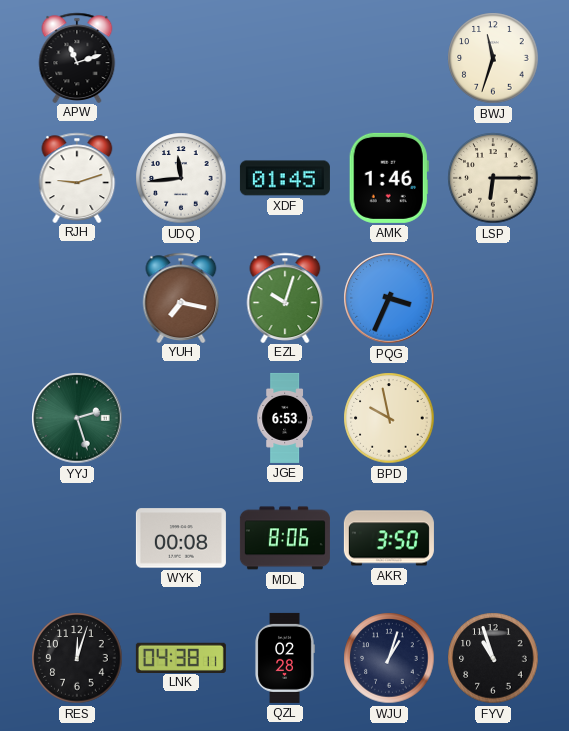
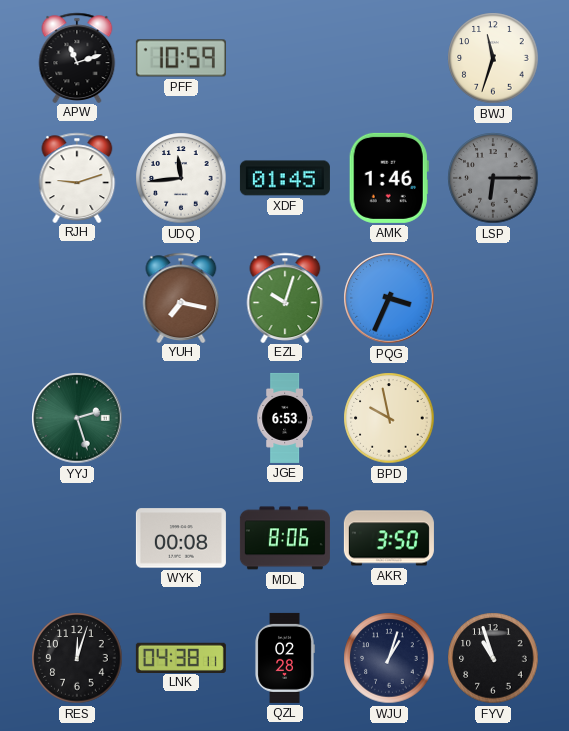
PFF: none -> 10:59 (181, 58)
LSP dial: cream -> grey (493, 178)
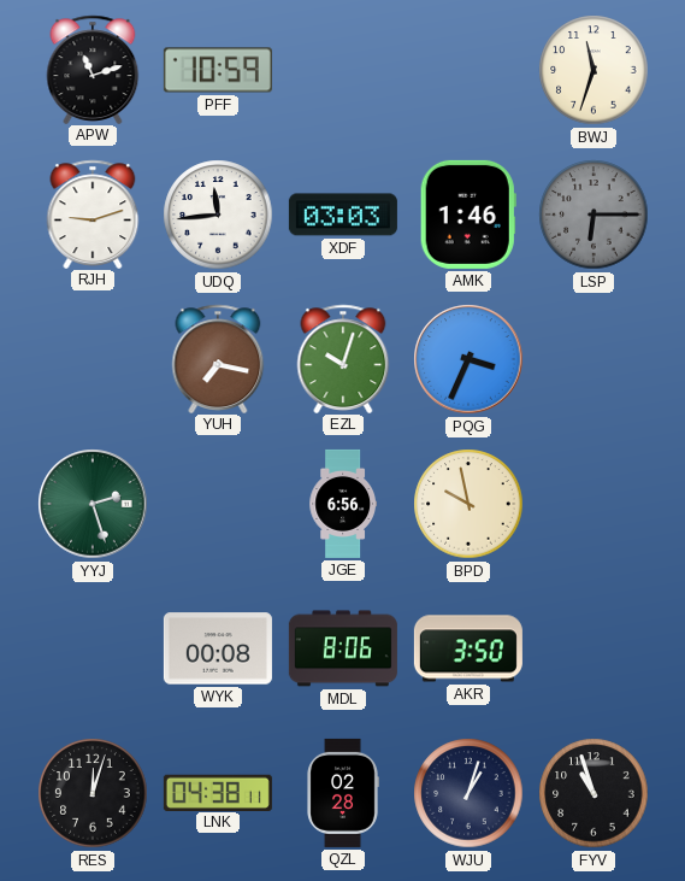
XDF: 01:45 -> 03:03 (343, 215)
JGE: 6:53 -> 6:56 (342, 504)
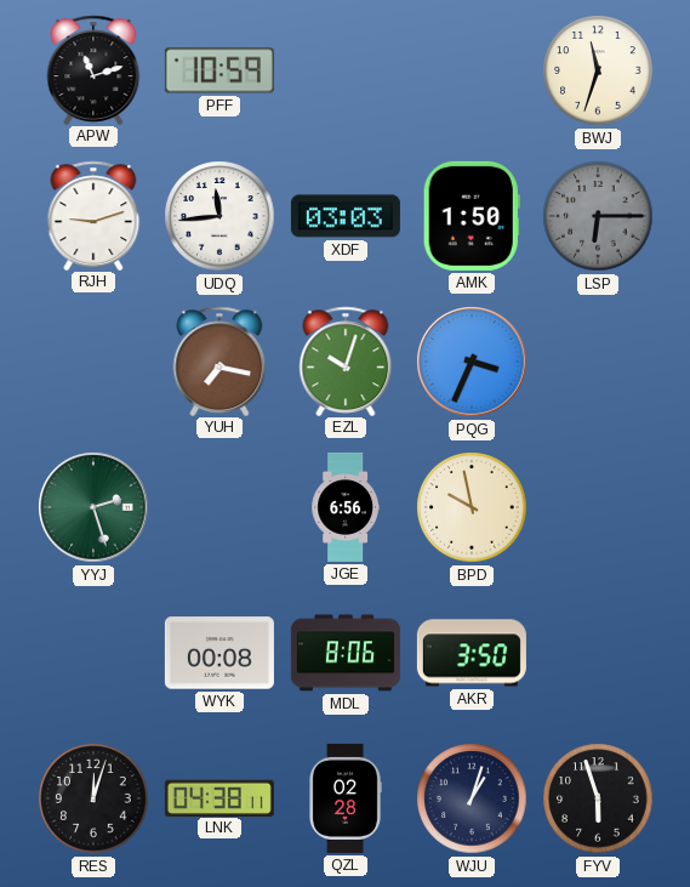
AMK: 1:46 -> 1:50 (472, 216)
FYV: 10:57 -> 5:57 (598, 798)
